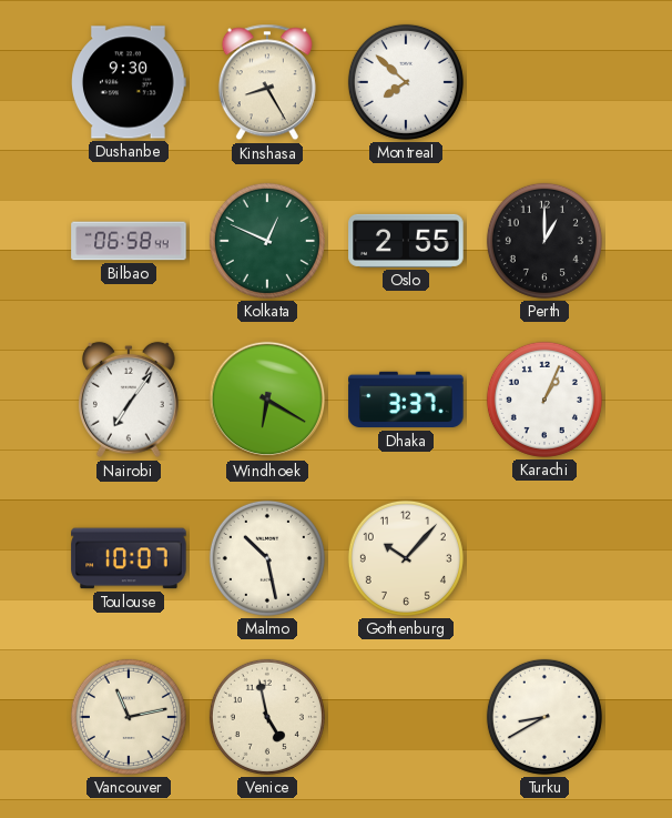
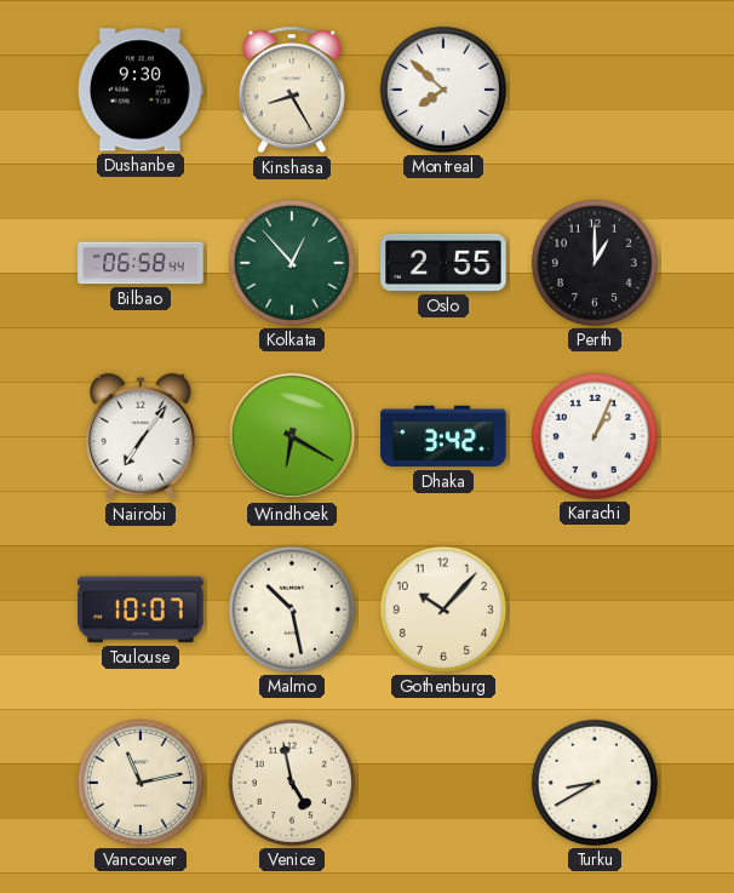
Kolkata: 12:49 -> 12:53 (292, 263)
Dhaka: 3:37 -> 3:42 (443, 436)
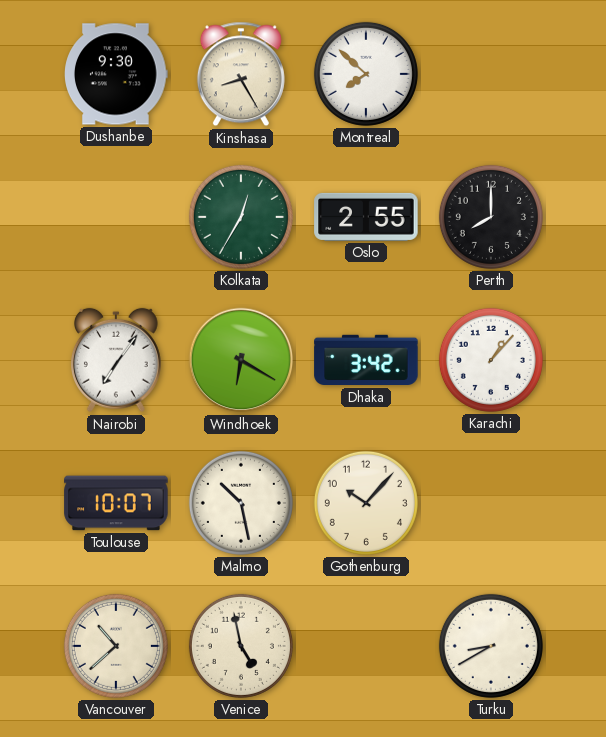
Bilbao: 06:58 -> none (141, 263)
Kolkata: 12:53 -> 12:35 (241, 217)
Perth: 1:00 -> 8:00 (491, 217)
Karachi: 1:04 -> 1:07 (491, 360)
Vancouver: 11:13 -> 10:38 (116, 646)
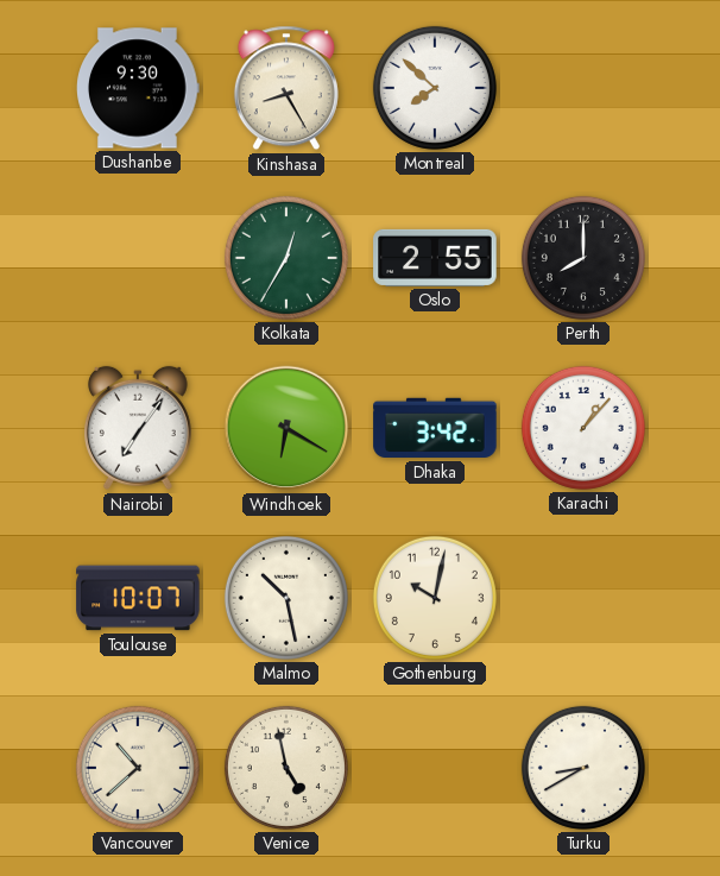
Gothenburg: 10:07 -> 10:02 (435, 598)
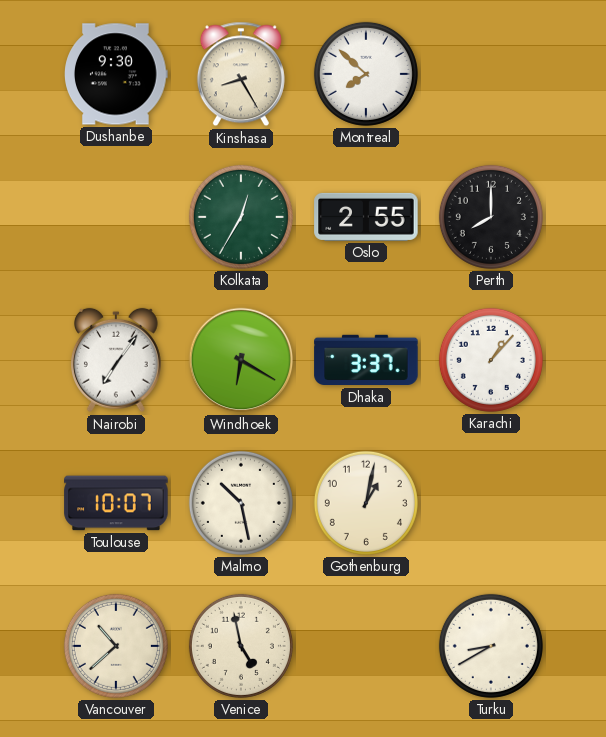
Dhaka: 3:42 -> 3:37 (366, 360)
Gothenburg: 10:02 -> 1:02 (366, 503)
